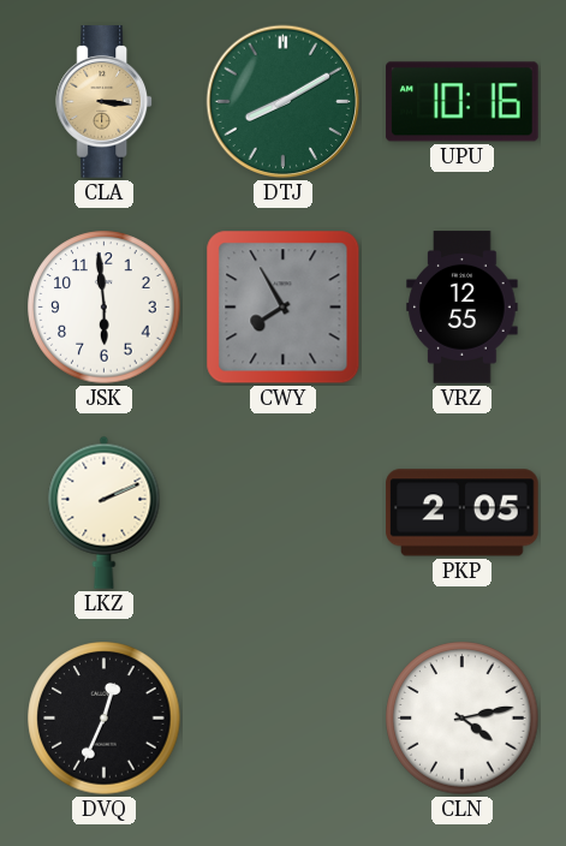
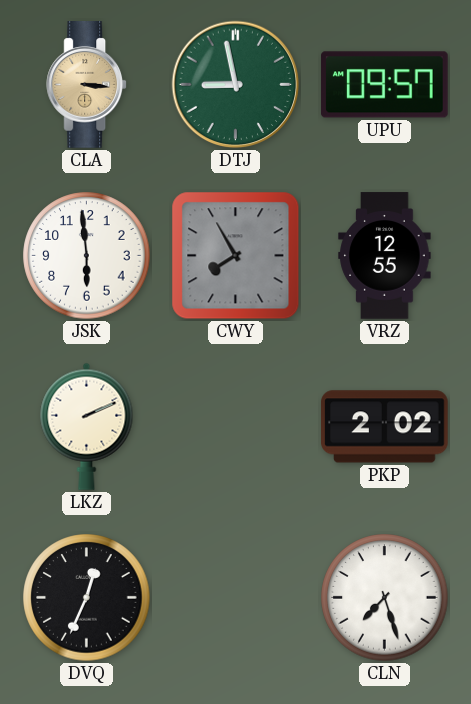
DTJ: 8:10 -> 8:58 (236, 85)
UPU: 10:16 -> 09:57 (385, 85)
PKP: 2:05 -> 2:02 (385, 427)
CLN: 4:13 -> 7:27 (385, 598)
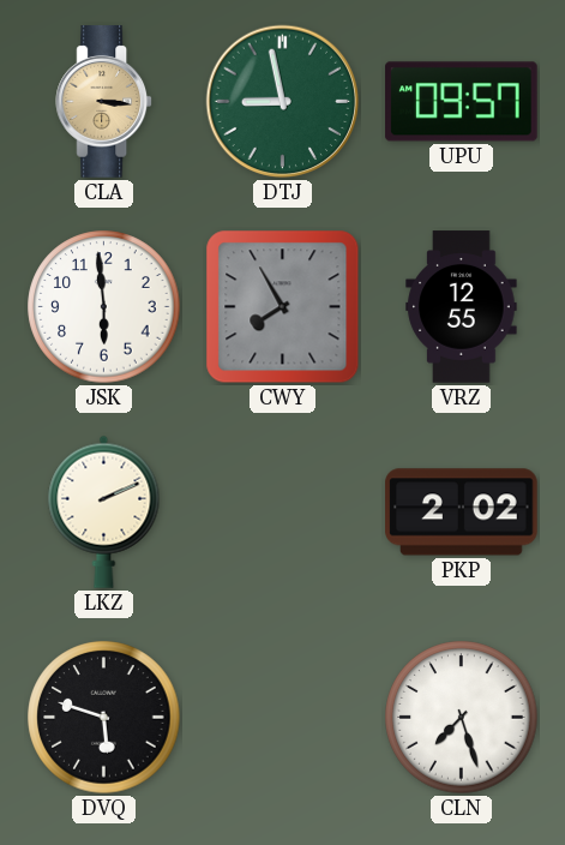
DVQ: 12:34 -> 5:48 (104, 718)
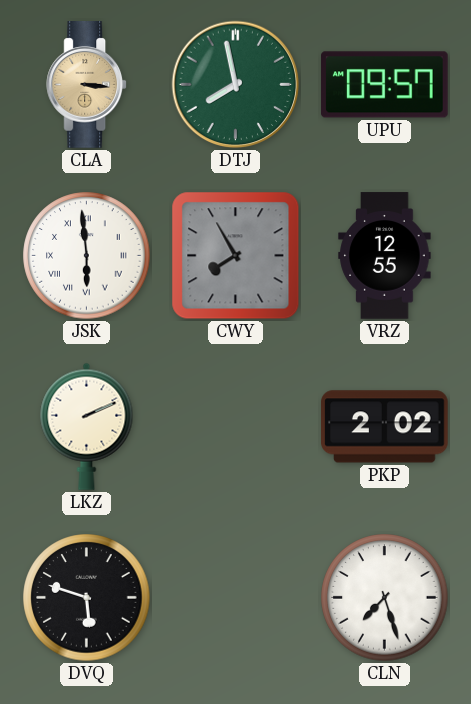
DTJ: 8:58 -> 7:58 (236, 85)
JSK numerals: Arabic -> Roman (87, 256)
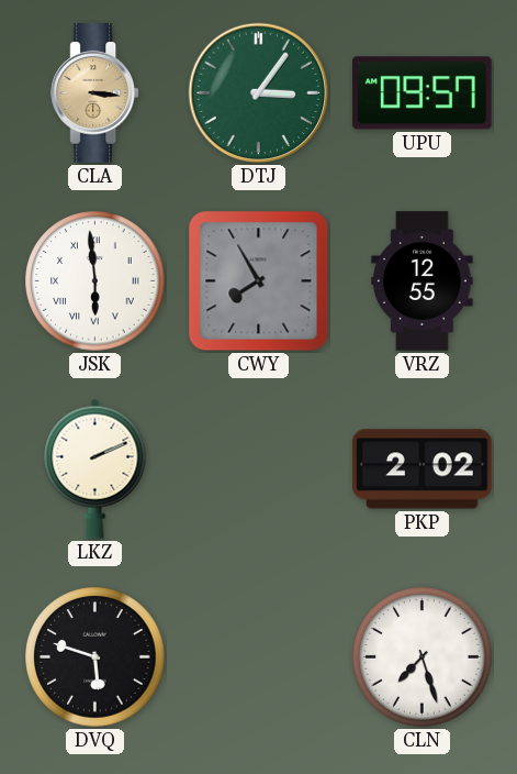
DTJ: 7:58 -> 3:06 (259, 93)
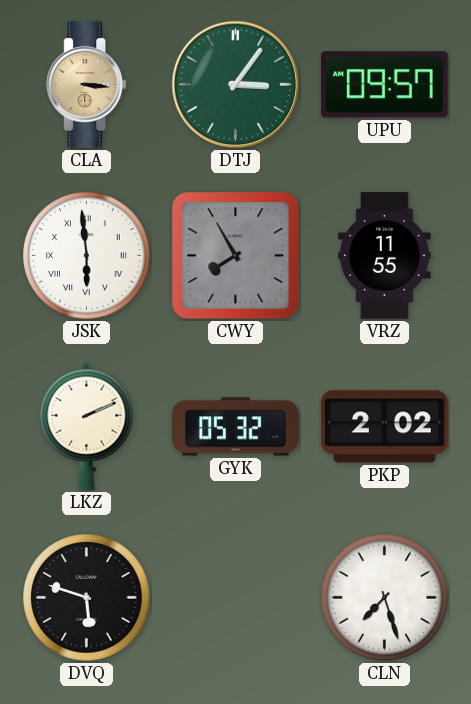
VRZ: 12:55 -> 11:55 (385, 256)
GYK: none -> 05:32 (236, 427)
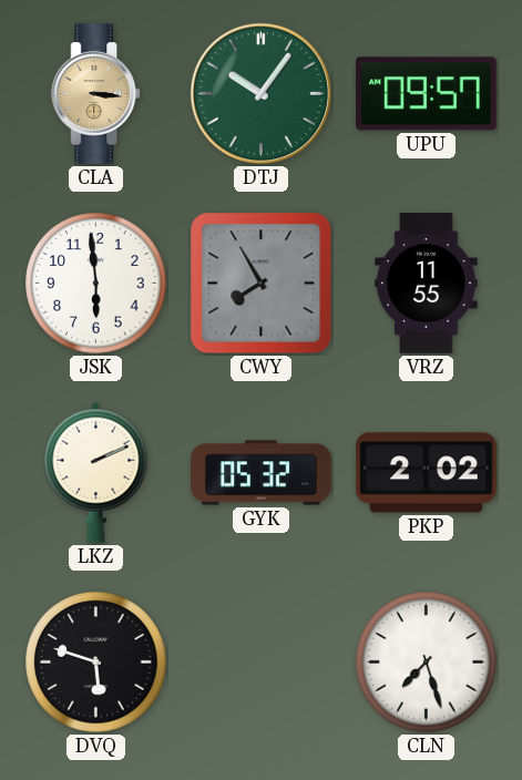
DTJ: 3:06 -> 10:06 (262, 94)
JSK numerals: Roman -> Arabic (96, 284)
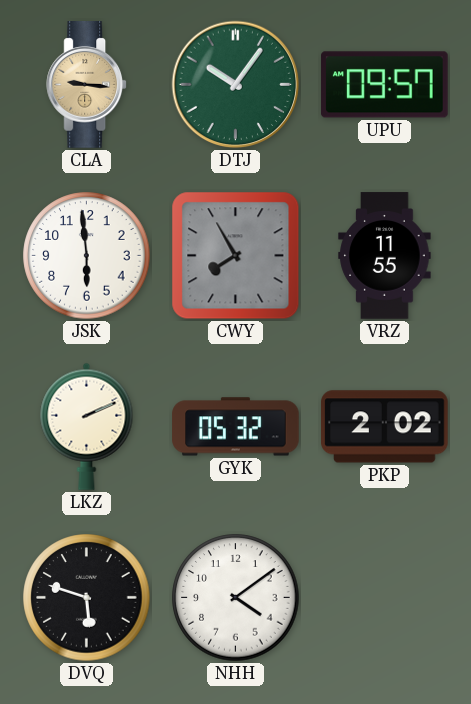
CLA: 3:16 -> 9:16 (87, 85)
NHH: none -> 4:09 (236, 598)
CLN: 7:27 -> none (427, 663)
